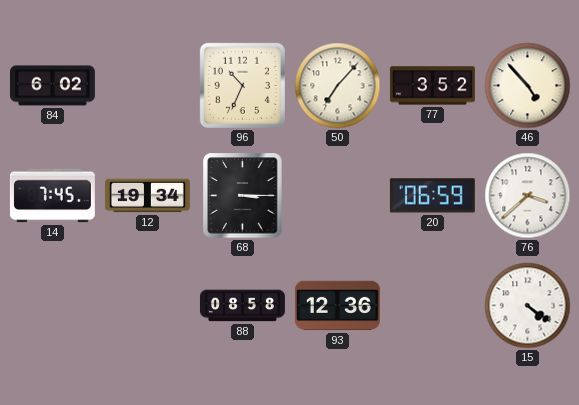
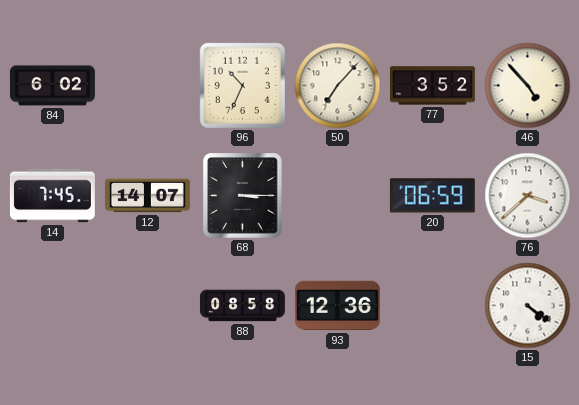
12: 19:34 -> 14:07 (147, 196)
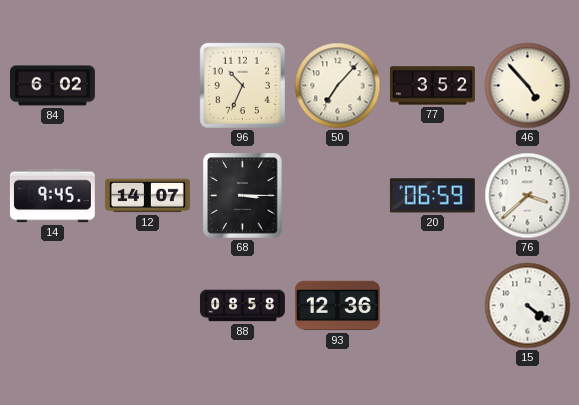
14: 7:45 -> 9:45 (52, 196)
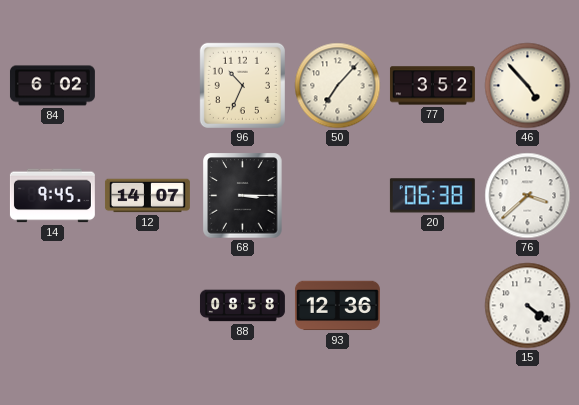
20: 06:59 -> 06:38 (432, 196)
